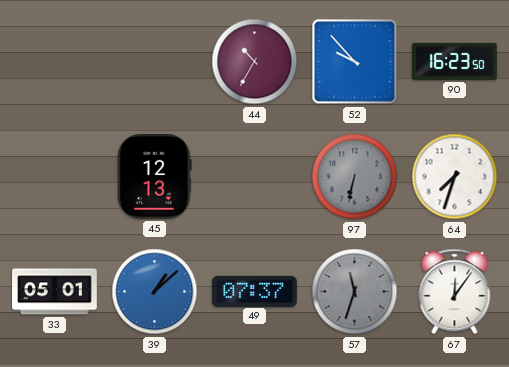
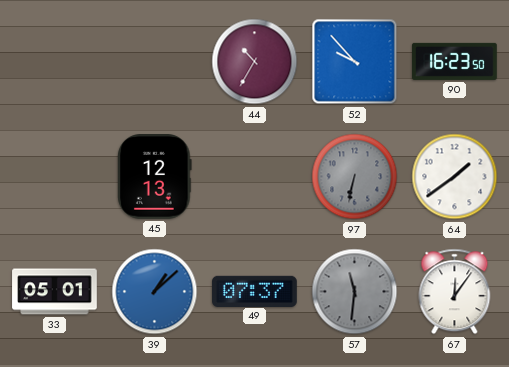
64: 7:33 -> 1:39 (455, 177)
57: 11:33 -> 11:31 (355, 292)
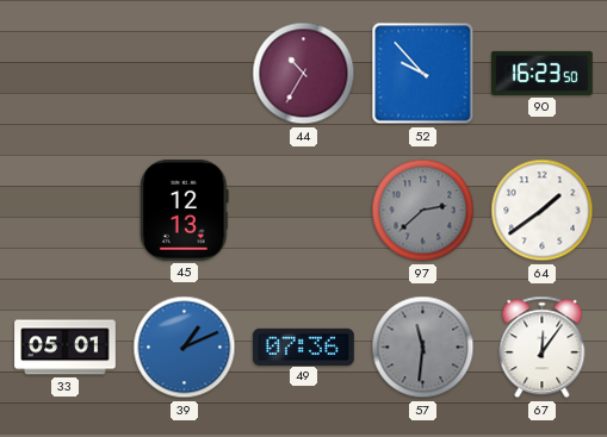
97: 6:32 -> 2:38 (423, 211)
39: 1:08 -> 1:11 (185, 348)
49: 07:37 -> 07:36 (304, 347)
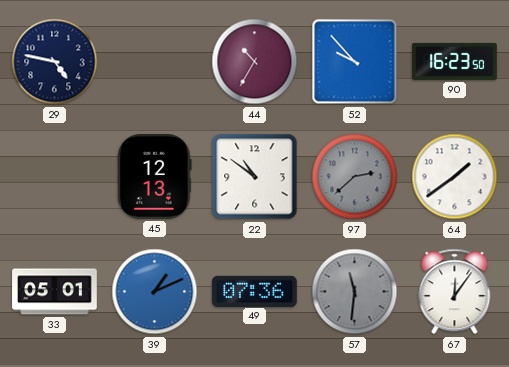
29: none -> 4:47 (55, 62)
22: none -> 10:51 (255, 177)
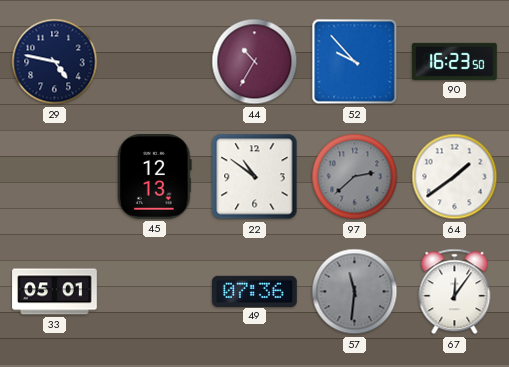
39: 1:11 -> none (155, 292)
